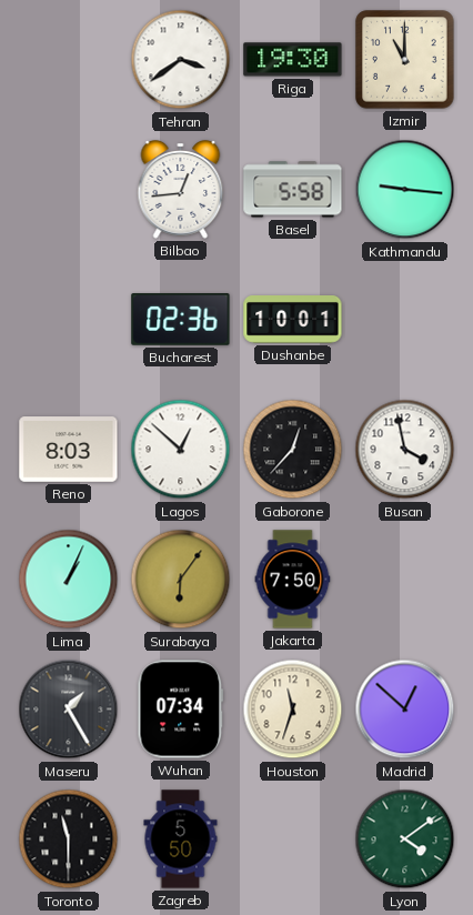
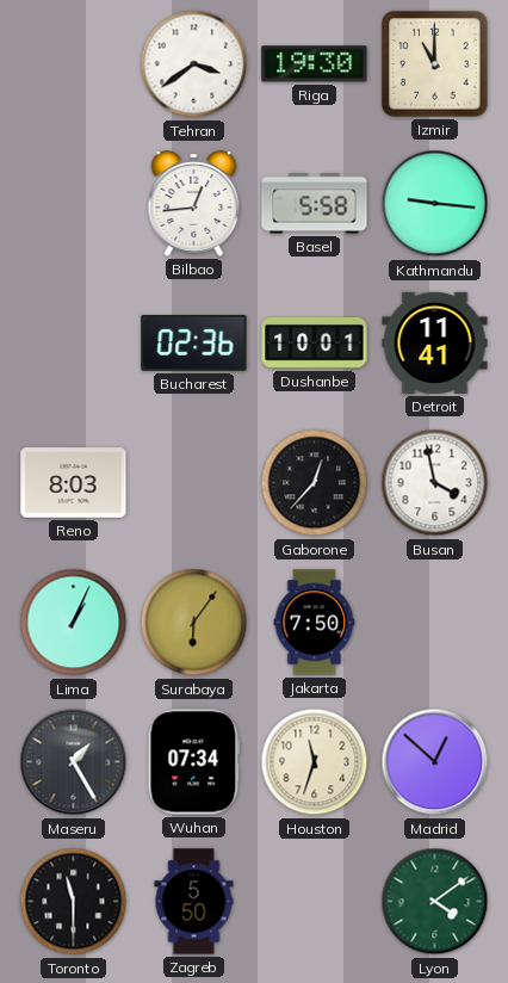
Detroit: none -> 11:41 (435, 342)
Lagos: 12:52 -> none (181, 450)
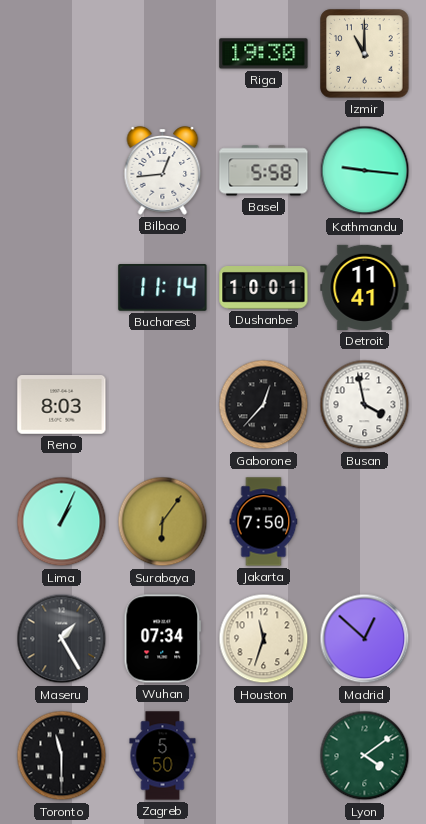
Tehran: 3:39 -> none (194, 64)
Bucharest: 02:36 -> 11:14 (163, 288)
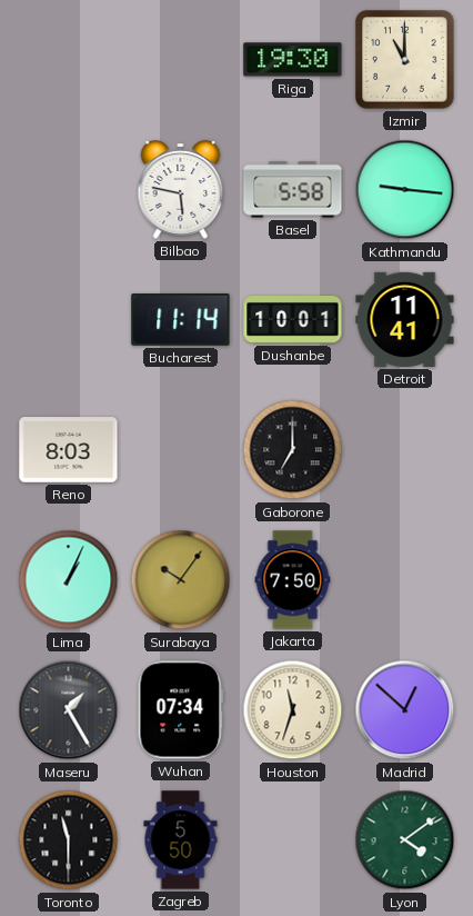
Bilbao: 12:44 -> 5:47 (181, 190)
Gaborone: 12:37 -> 7:00 (293, 450)
Busan: 3:58 -> none (365, 405)
Surabaya: 6:06 -> 10:06 (181, 580)
